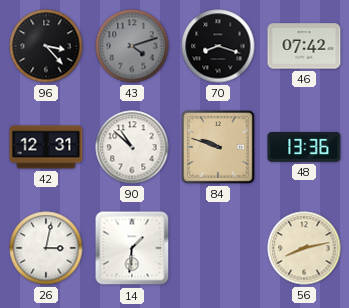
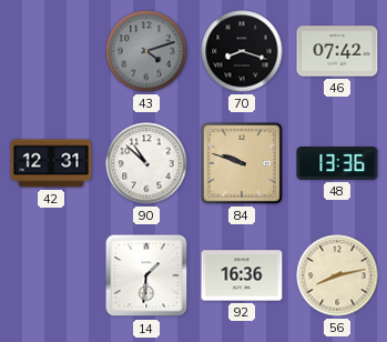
96: 3:23 -> none (46, 46)
26: 3:02 -> none (46, 248)
92: none -> 16:36 (242, 275)
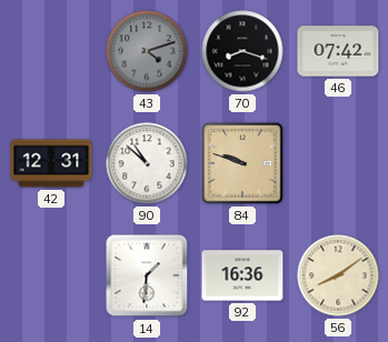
48: 13:36 -> none (337, 164)
56: 8:13 -> 8:09 (338, 275)
